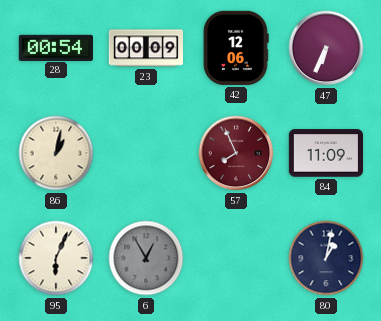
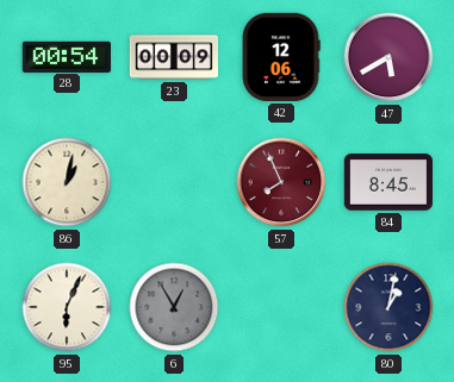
47: 6:34 -> 5:40 (388, 57)
84: 11:09 -> 8:45 (387, 182)
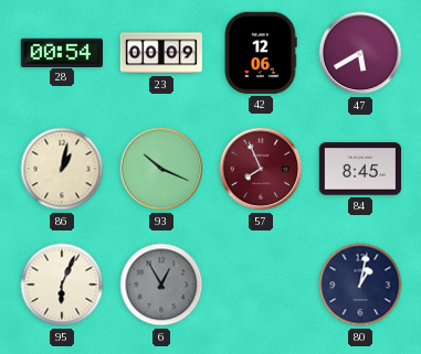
93: none -> 10:19 (161, 169)
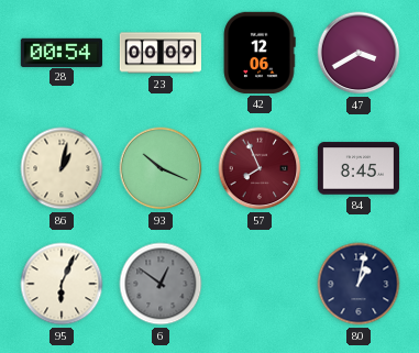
47: 5:40 -> 3:40 (359, 53)
6: 12:55 -> 12:51 (161, 284)
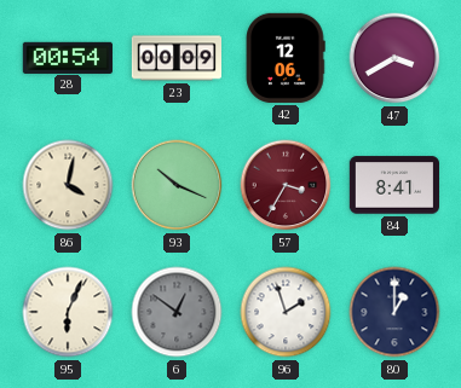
86: 1:02 -> 4:02 (68, 185)
57: 7:56 -> 3:35 (286, 185)
84: 8:45 -> 8:41 (393, 185)
96: none -> 1:57 (286, 312)
80: 1:02 -> 1:00 (394, 312)
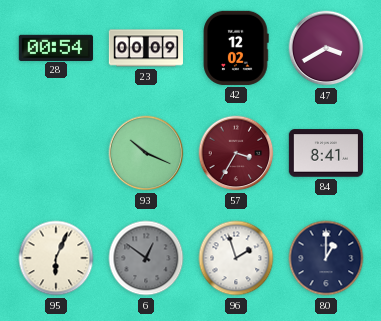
42: 12:06 -> 12:02 (236, 48)
86: 4:02 -> none (68, 185)
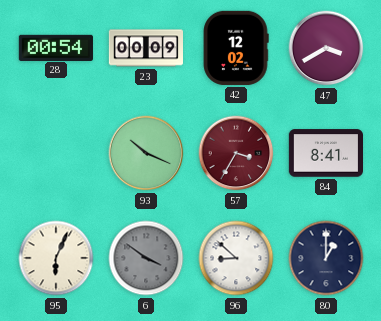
6: 12:51 -> 3:51 (146, 258)
96: 1:57 -> 8:52 (236, 258)
